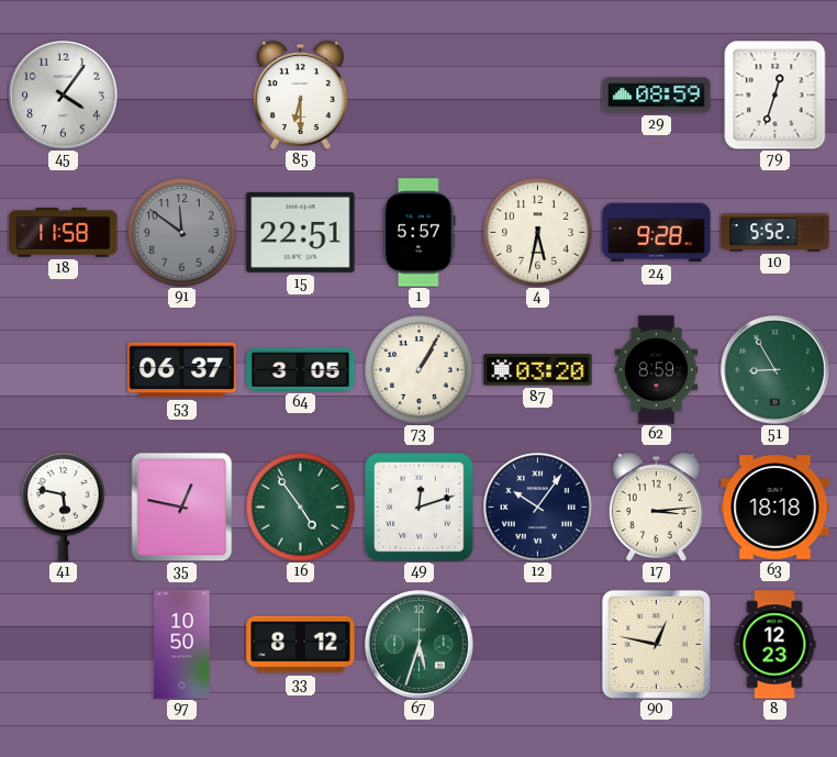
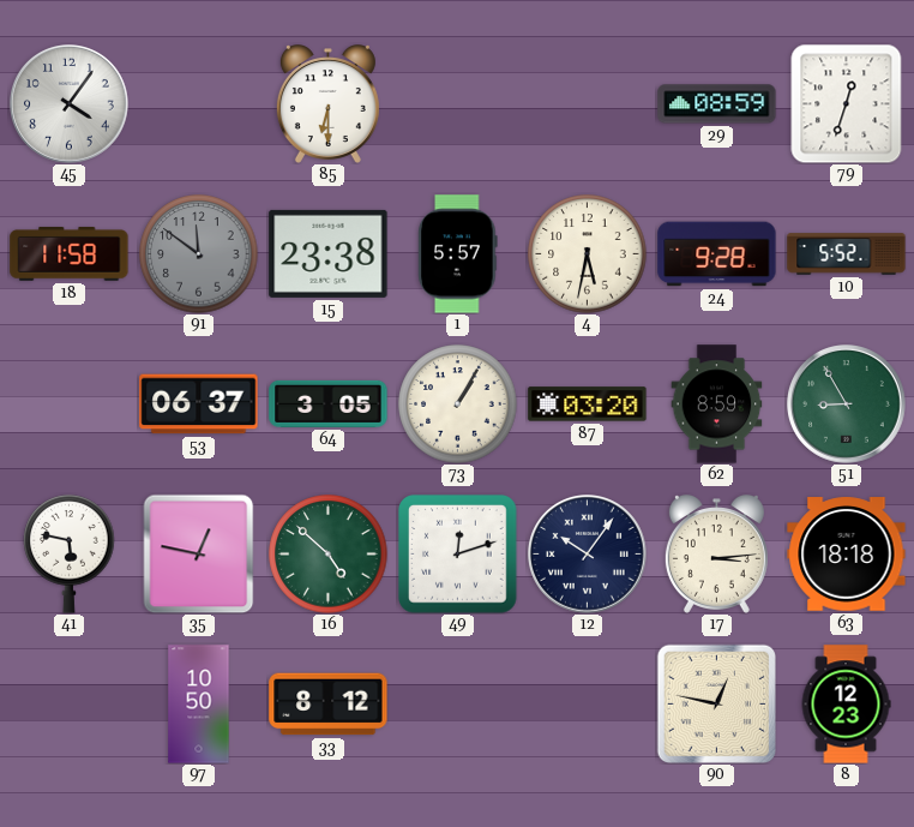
15: 22:51 -> 23:38 (329, 253)
16: 4:54 -> 4:52 (329, 555)
67: 5:33 -> none (420, 645)
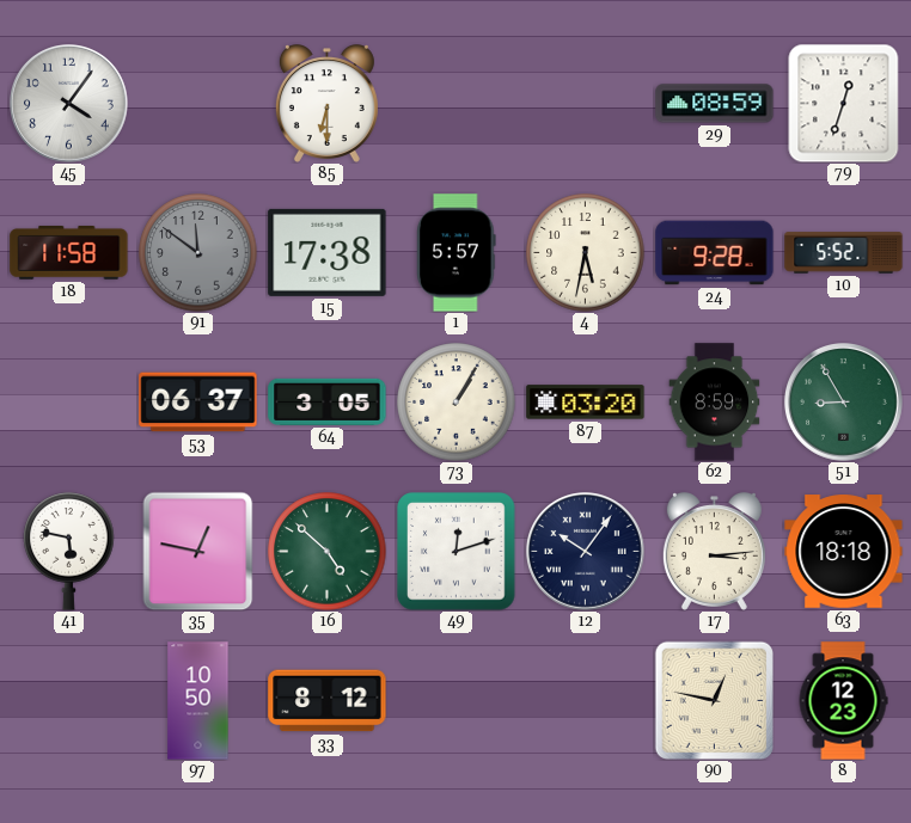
15: 23:38 -> 17:38 (328, 252)
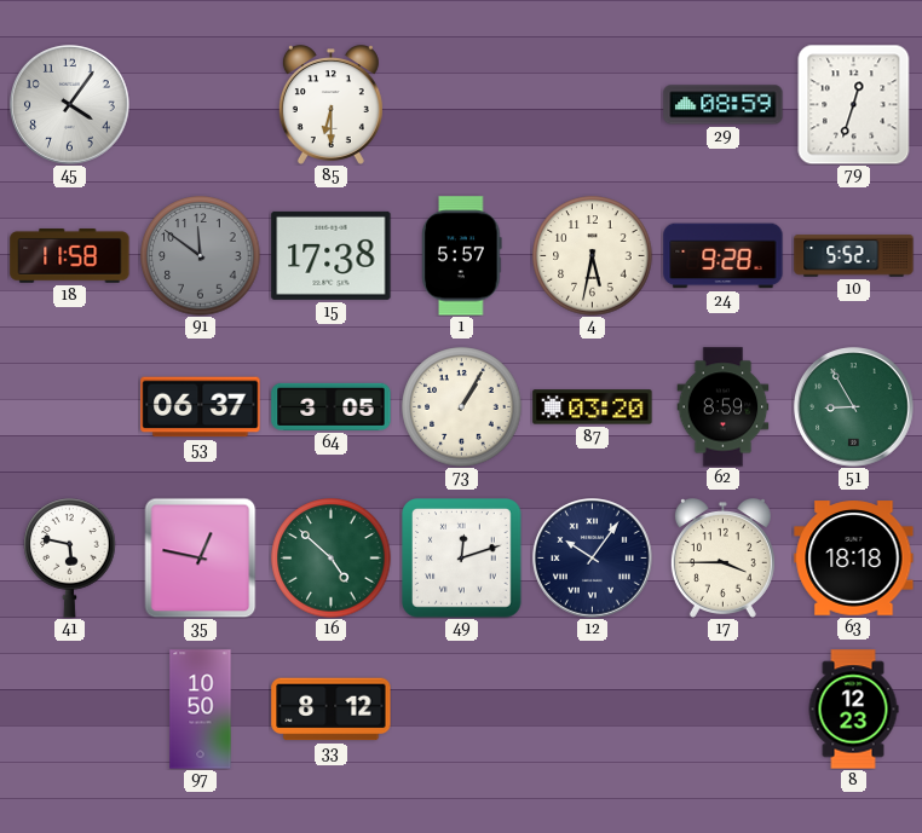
17: 3:14 -> 3:45 (722, 559)
90: 12:47 -> none (714, 700)
